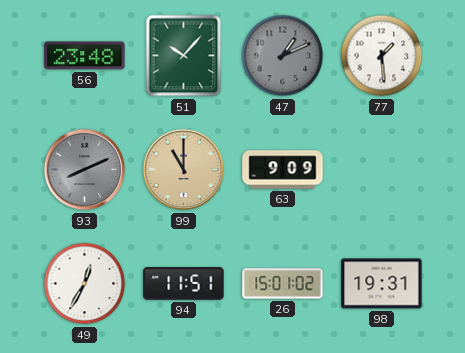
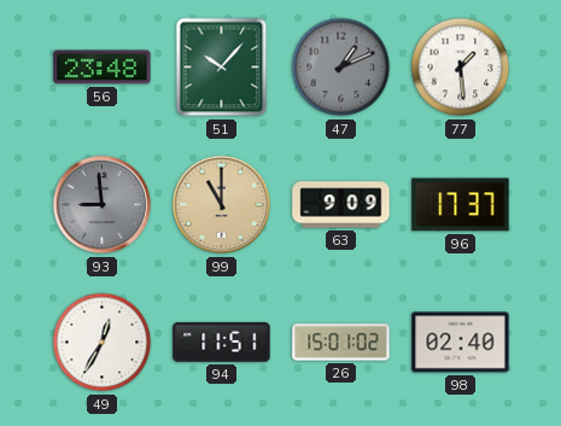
93: 8:11 -> 8:59 (103, 205)
96: none -> 17:37 (461, 205)
98: 19:31 -> 02:40 (461, 343)
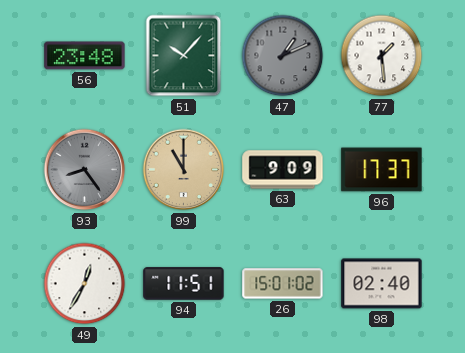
93: 8:59 -> 8:24 (85, 170)
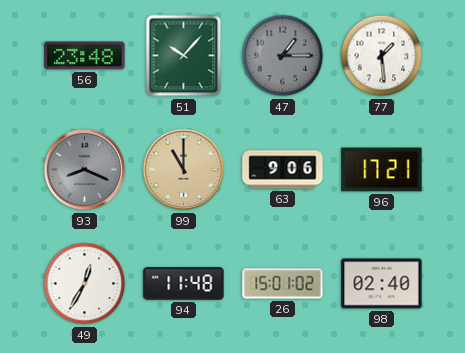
47: 1:11 -> 1:15 (283, 56)
93: 8:24 -> 8:19 (85, 170)
63: 9:09 -> 9:06 (283, 170)
96: 17:37 -> 17:21 (382, 170)
94: 11:51 -> 11:48 (184, 284)
